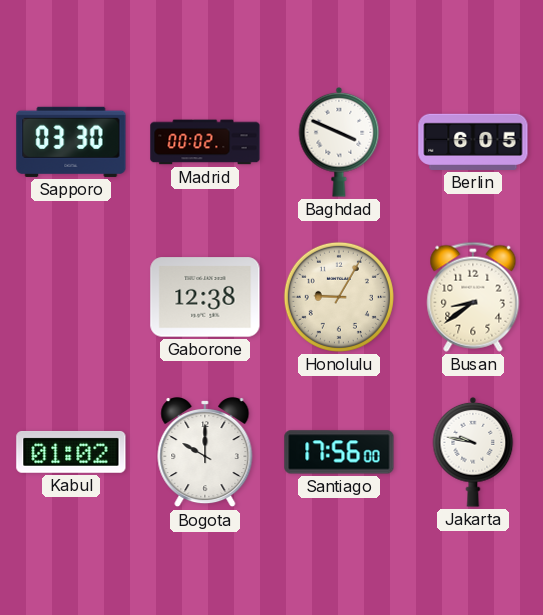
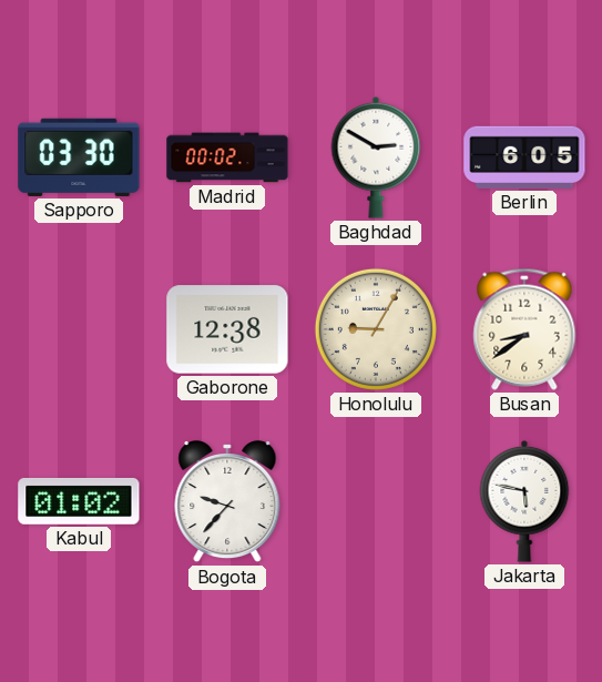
Baghdad: 3:49 -> 2:50 (376, 157)
Bogota: 10:00 -> 9:37 (227, 502)
Santiago: 17:56 -> none (339, 452)
Jakarta: 9:47 -> 5:47 (524, 501)
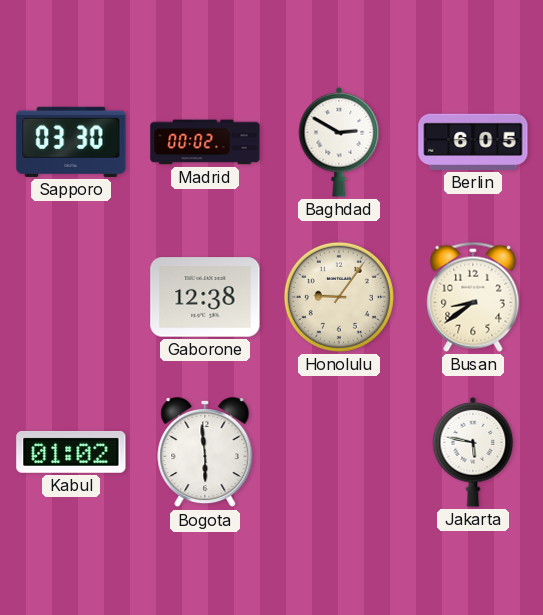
Honolulu: 9:05 -> 9:06 (339, 297)
Bogota: 9:37 -> 5:59 (205, 453)
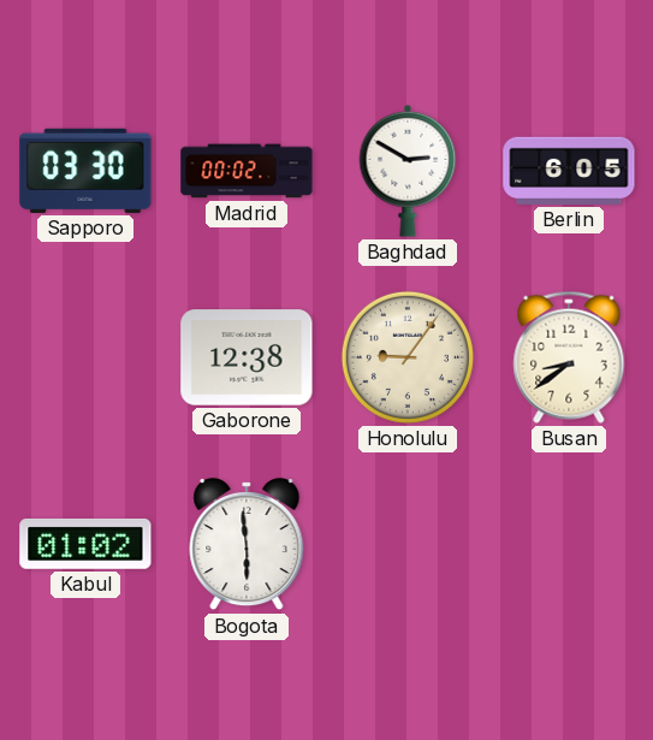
Jakarta: 5:47 -> none (473, 452)
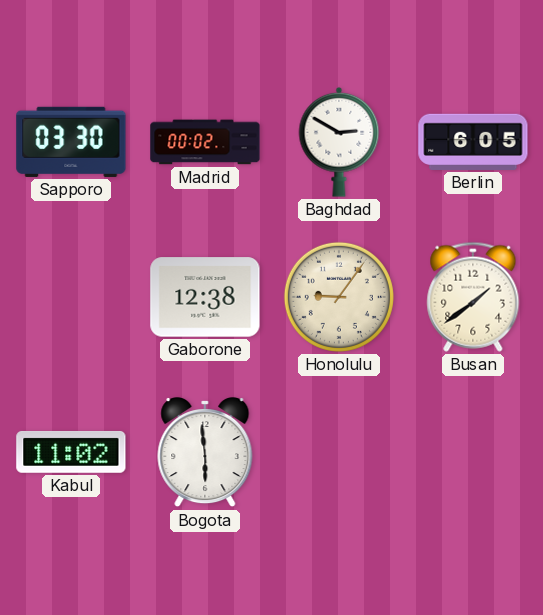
Busan: 8:39 -> 1:39 (473, 297)
Kabul: 01:02 -> 11:02 (71, 452)
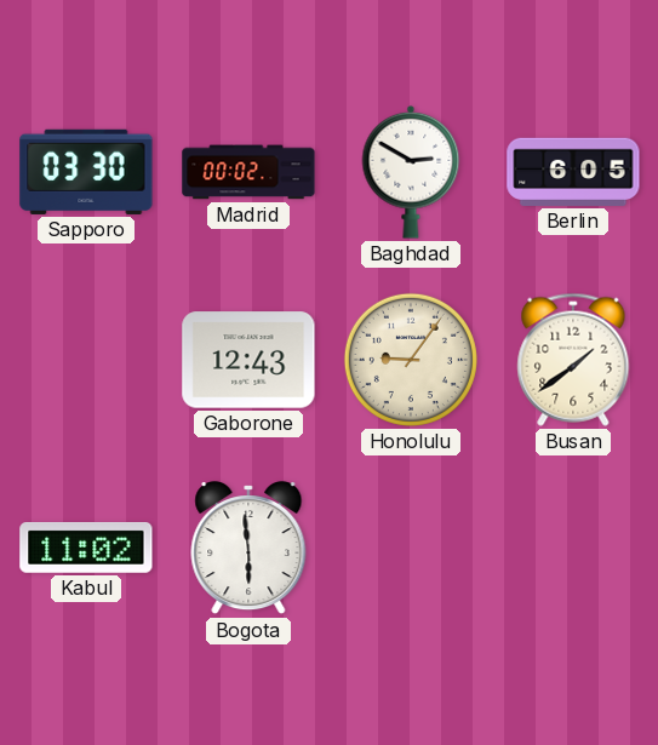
Gaborone: 12:38 -> 12:43 (248, 360)
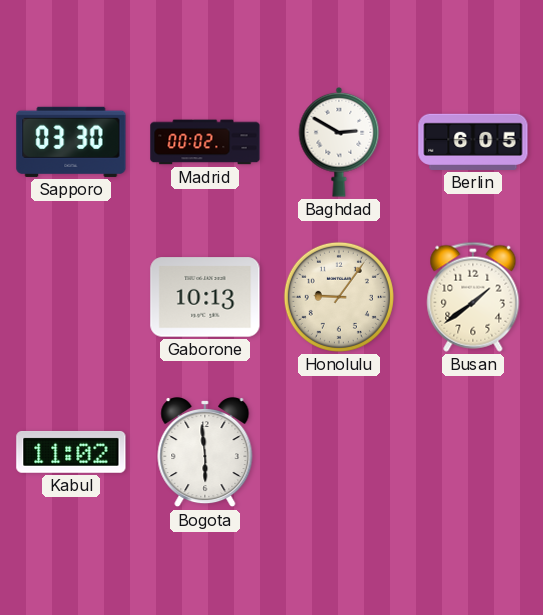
Gaborone: 12:43 -> 10:13 (205, 297)
